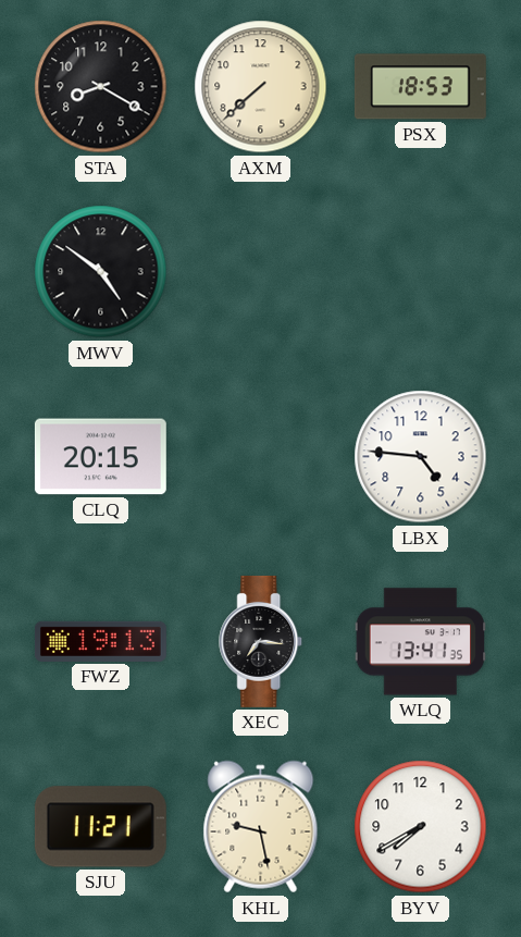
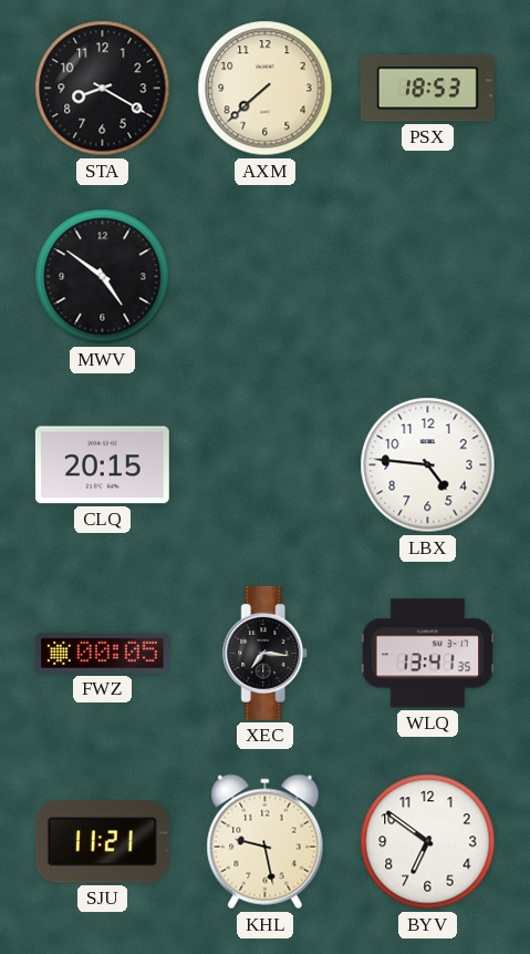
FWZ: 19:13 -> 00:05 (102, 653)
BYV: 7:40 -> 6:51 (428, 842)
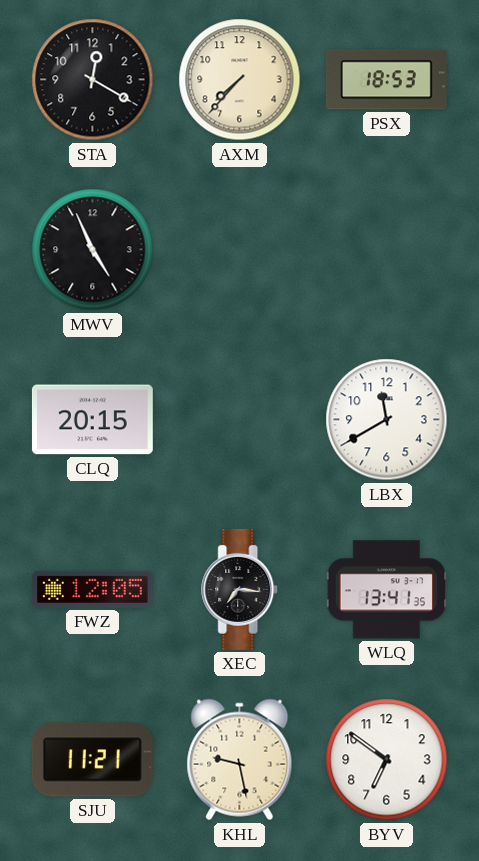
STA: 8:20 -> 12:20 (93, 80)
AXM: 7:38 -> 7:37 (240, 80)
MWV: 4:51 -> 4:56 (93, 250)
LBX: 4:46 -> 11:40 (387, 420)
FWZ: 00:05 -> 12:05 (92, 589)
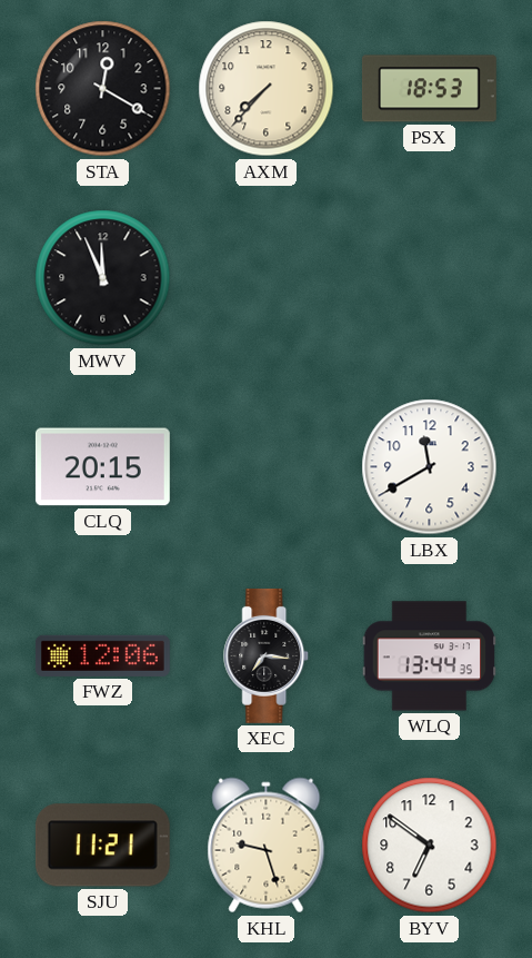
MWV: 4:56 -> 11:56 (103, 278)
FWZ: 12:05 -> 12:06 (102, 655)
WLQ: 13:41 -> 13:44 (430, 656)
KHL: 9:28 -> 9:27 (267, 846)
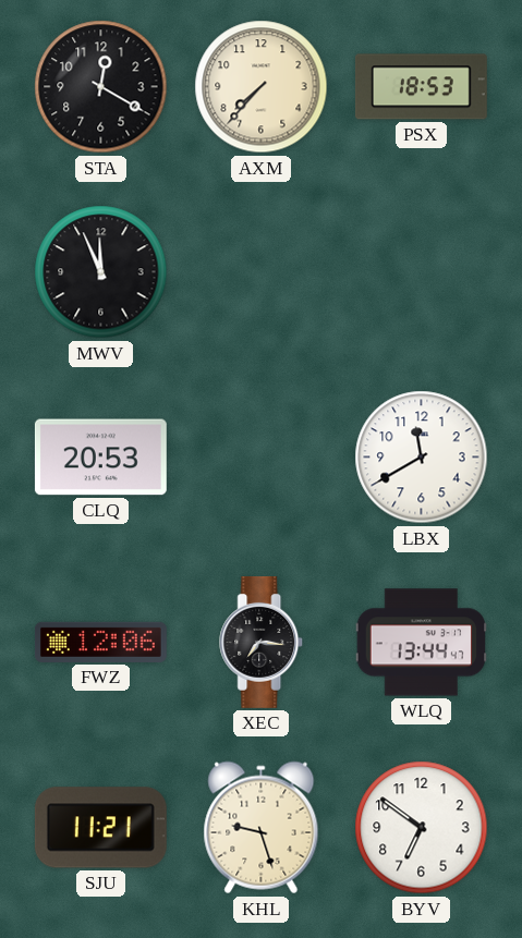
CLQ: 20:15 -> 20:53 (100, 458)
WLQ: 13:44:35 -> 13:44:47 (422, 643)
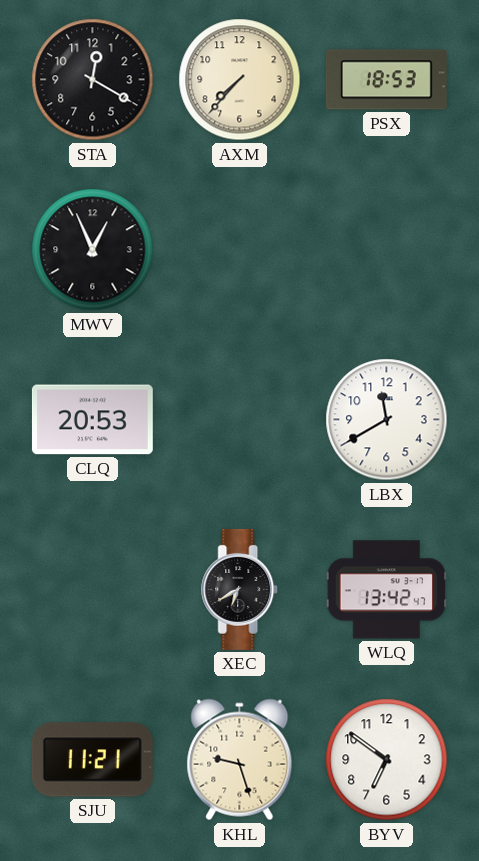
MWV: 11:56 -> 12:56 (93, 250)
FWZ: 12:06 -> none (100, 642)
XEC: 7:16 -> 6:40 (240, 589)
WLQ: 13:44 -> 13:42 (387, 590)
